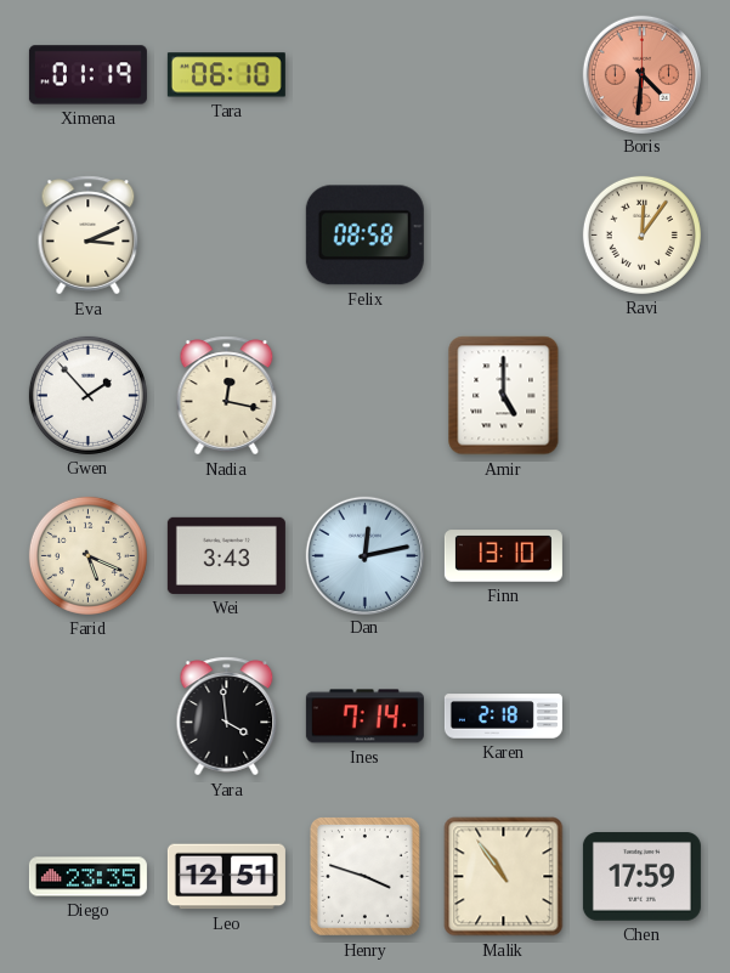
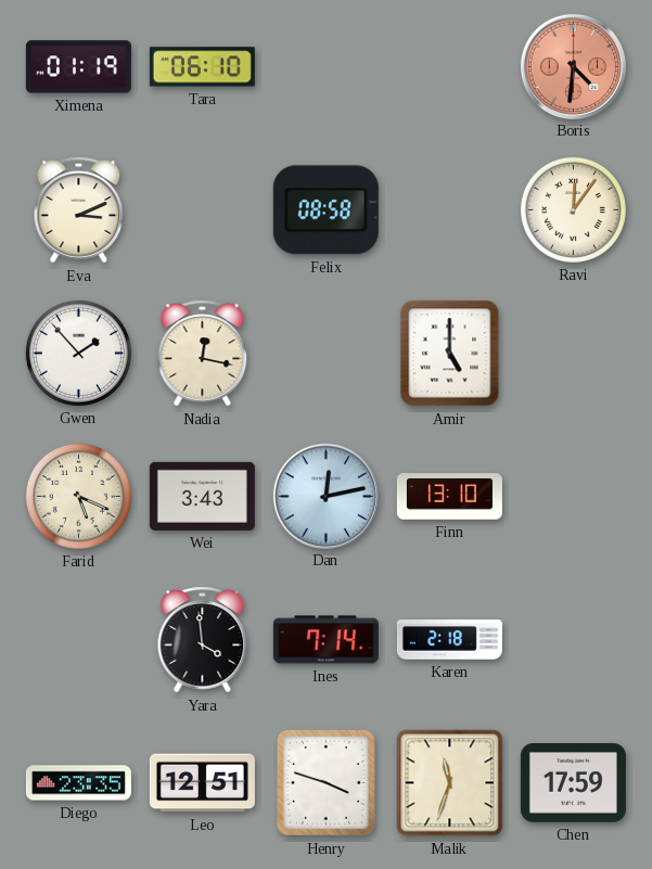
Malik: 10:54 -> 11:33 (450, 783)
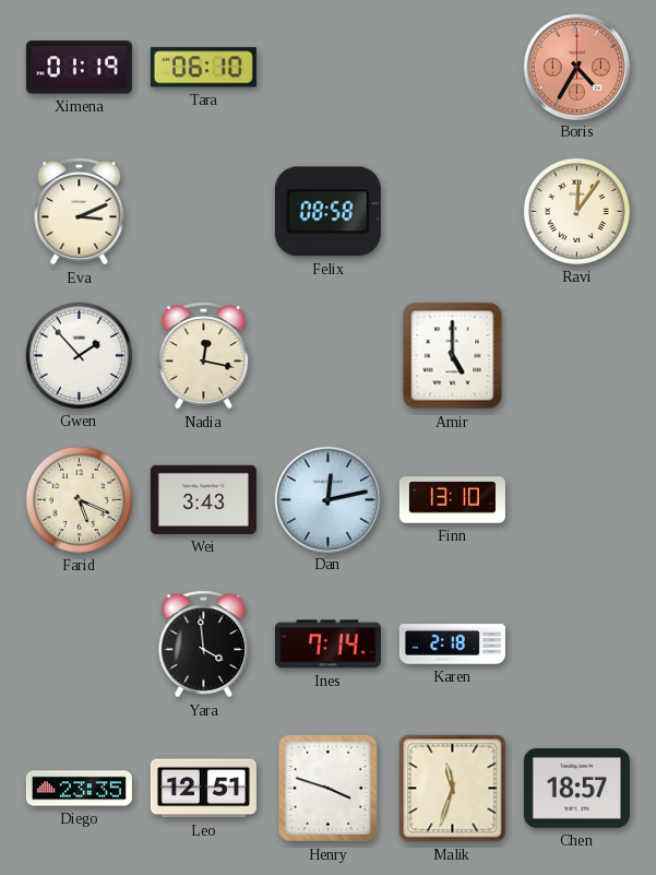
Boris: 4:31 -> 4:35 (576, 67)
Chen: 17:59 -> 18:57 (576, 789)
